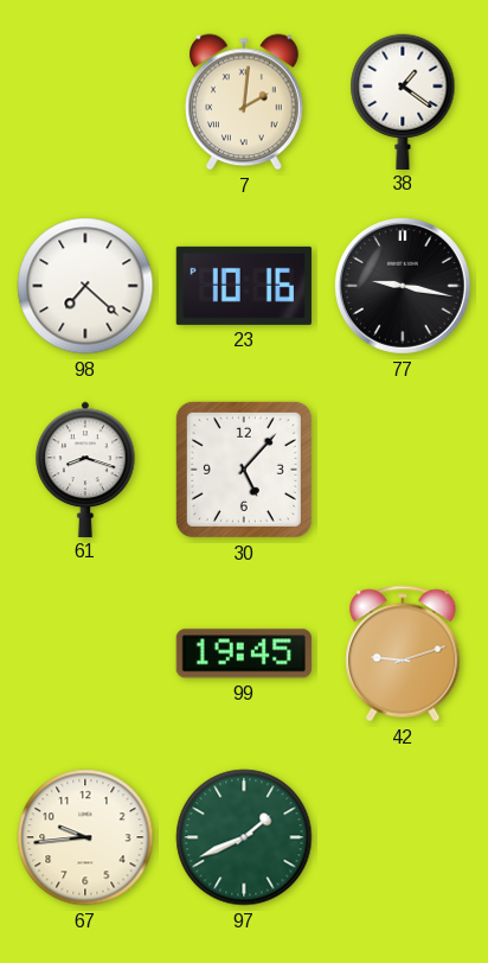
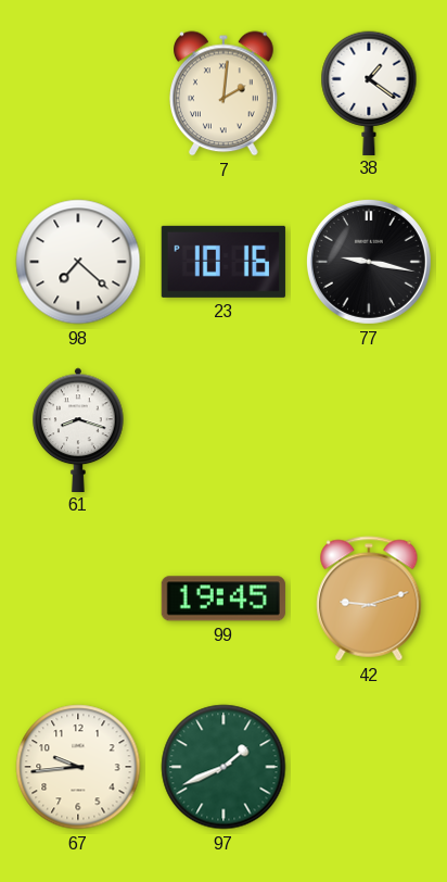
30: 5:07 -> none (244, 470)
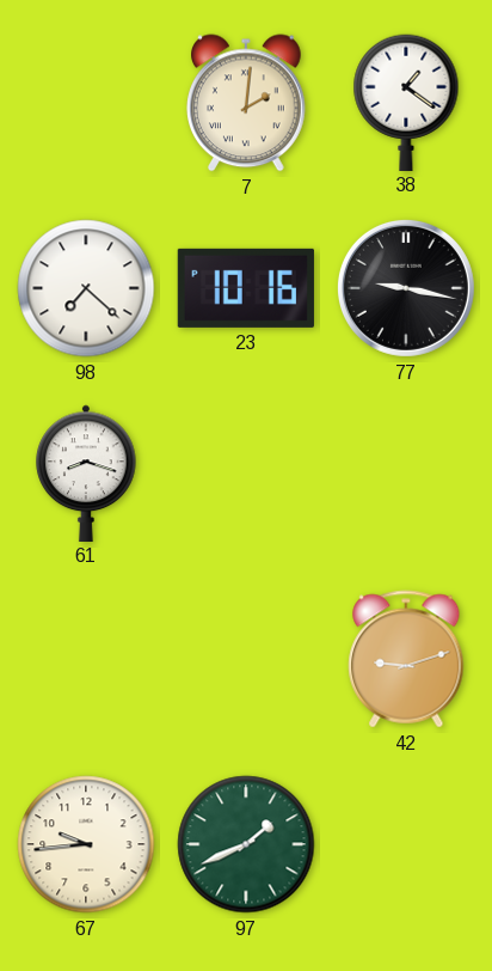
99: 19:45 -> none (224, 598)
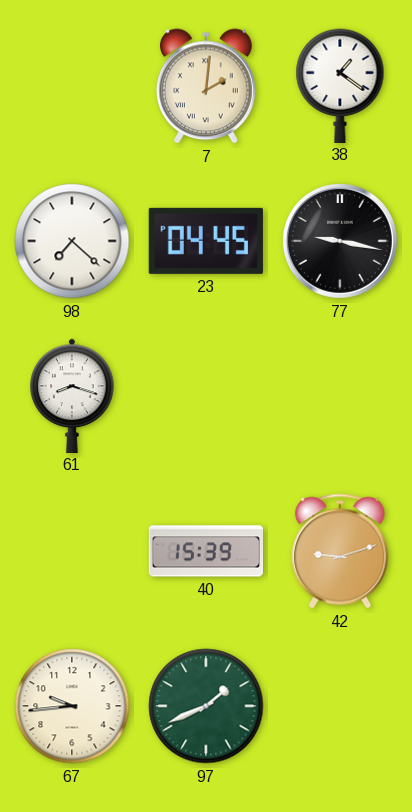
23: 10:16 -> 04:45 (206, 241)
40: none -> 15:39 (205, 551)
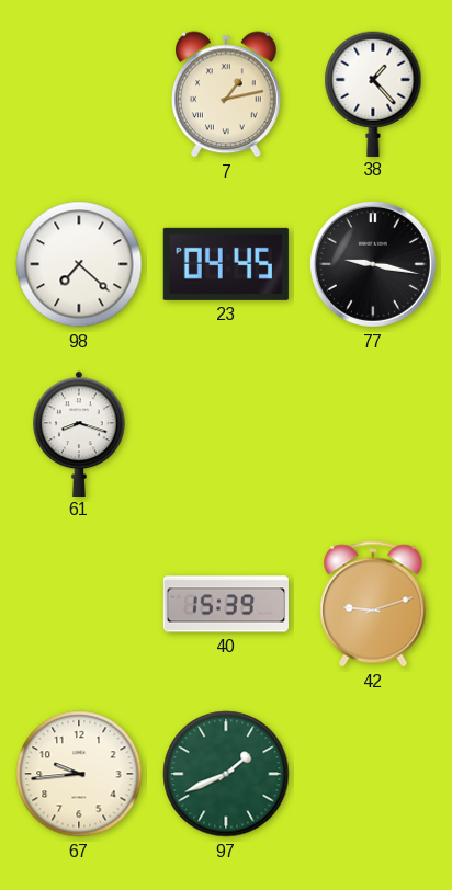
7: 2:01 -> 1:13 (227, 94)
38: 1:21 -> 1:23 (373, 93)
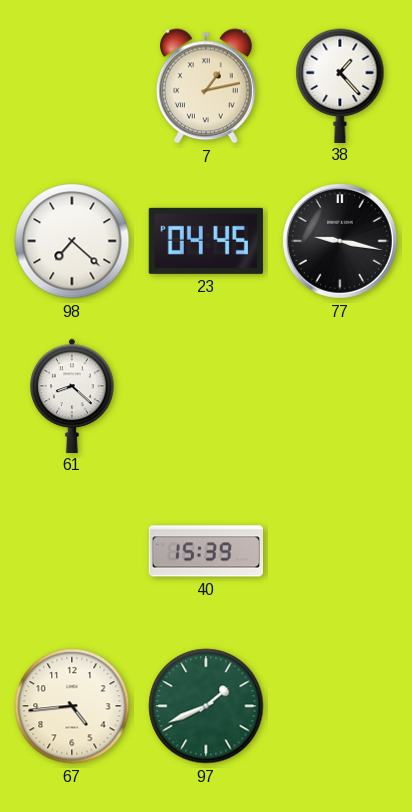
61: 8:18 -> 8:22 (72, 395)
42: 9:12 -> none (373, 604)
67: 9:44 -> 4:44 (72, 706)
